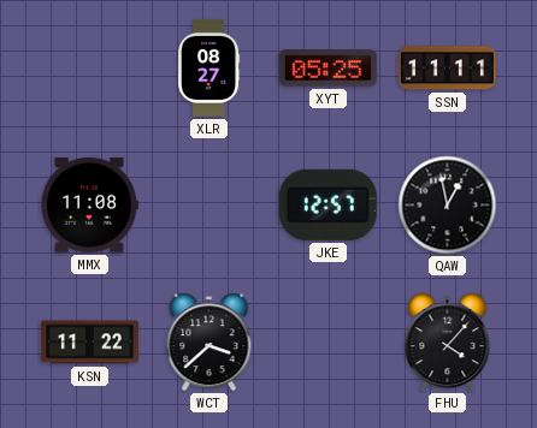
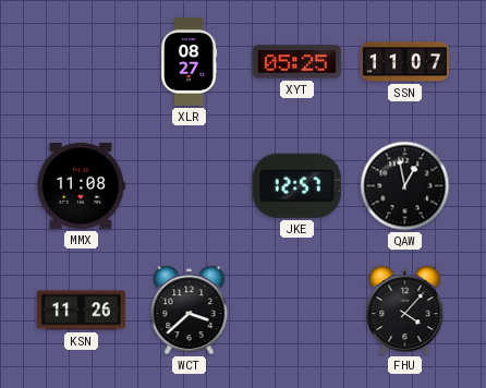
SSN: 11:11 -> 11:07 (404, 62)
KSN: 11:22 -> 11:26 (81, 311)
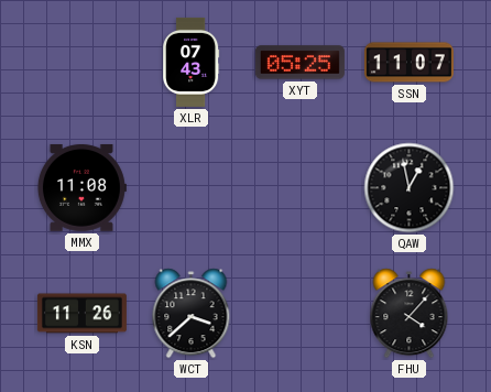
XLR: 08:27 -> 07:43 (192, 62)
JKE: 12:57 -> none (296, 185)
